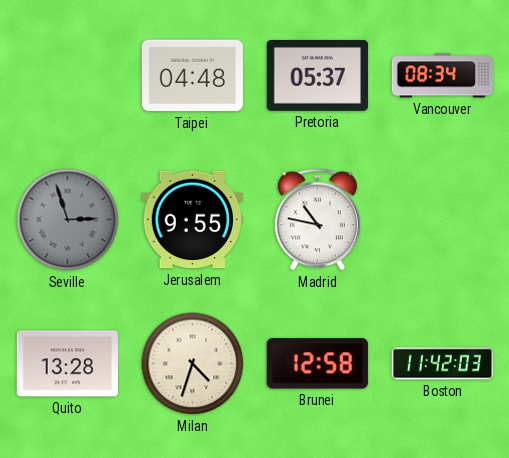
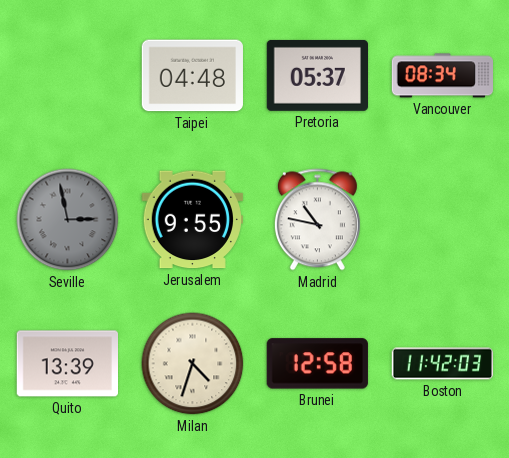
Seville: 2:57 -> 2:58 (68, 220)
Quito: 13:28 -> 13:39 (67, 364)
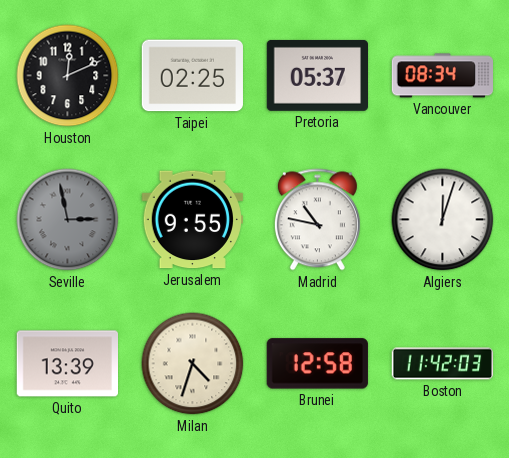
Houston: none -> 12:11 (68, 76)
Taipei: 04:48 -> 02:25 (192, 76)
Algiers: none -> 12:03 (443, 220)
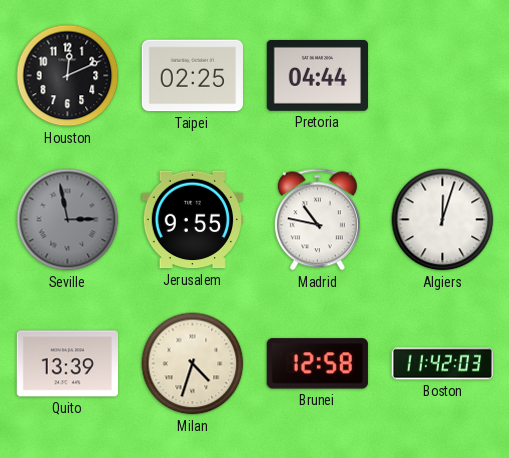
Pretoria: 05:37 -> 04:44 (317, 75)
Vancouver: 08:34 -> none (442, 76)
